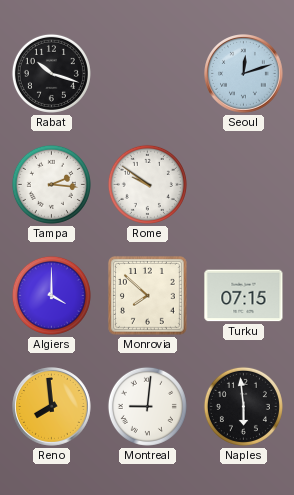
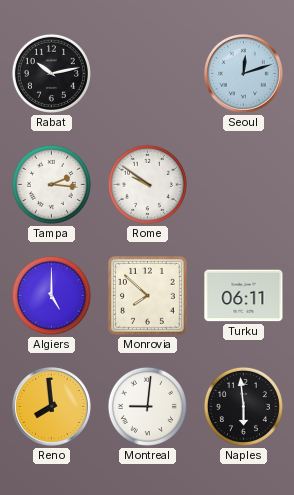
Rabat: 10:18 -> 10:13 (51, 73)
Algiers: 4:00 -> 5:00 (51, 295)
Turku: 07:15 -> 06:11 (244, 296)
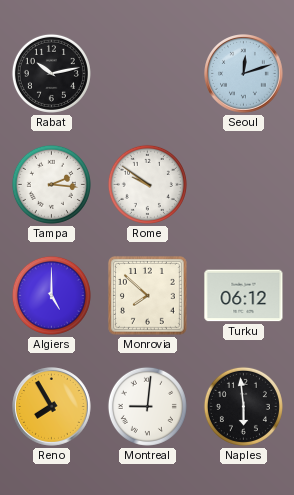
Turku: 06:11 -> 06:12 (244, 296)
Reno: 7:59 -> 7:55 (52, 407)
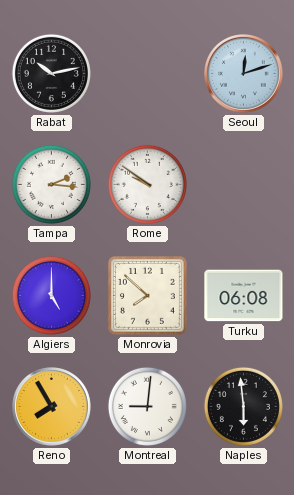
Turku: 06:12 -> 06:08 (244, 296)
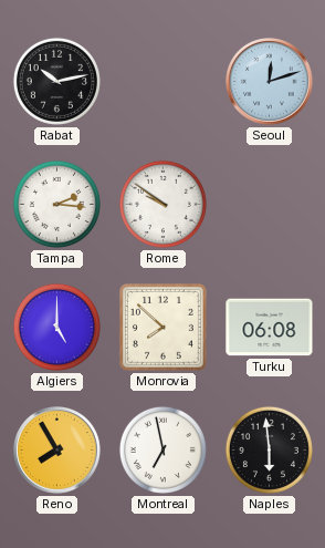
Montreal: 9:01 -> 6:58 (162, 449)
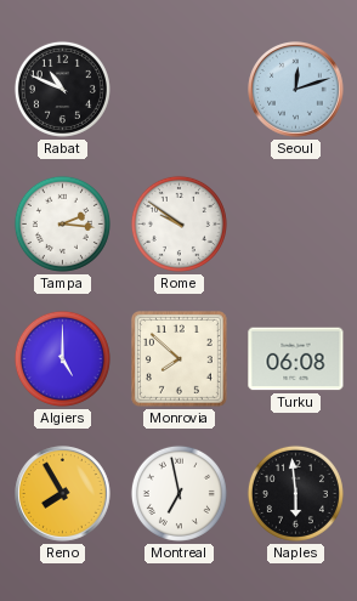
Rabat: 10:13 -> 10:49 (62, 89)
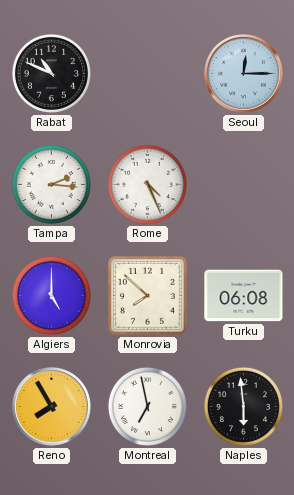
Seoul: 12:12 -> 12:15 (244, 74)
Rome: 9:51 -> 4:26 (147, 184)
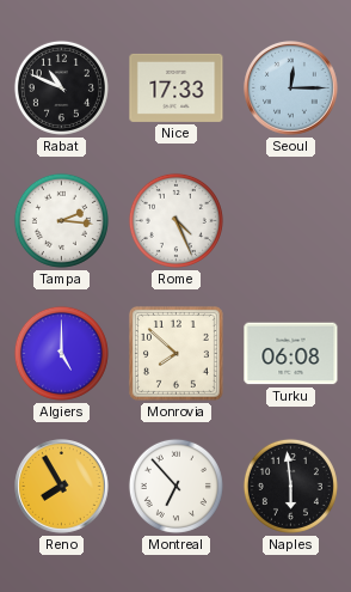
Nice: none -> 17:33 (177, 87)
Montreal: 6:58 -> 6:53 (176, 486)
